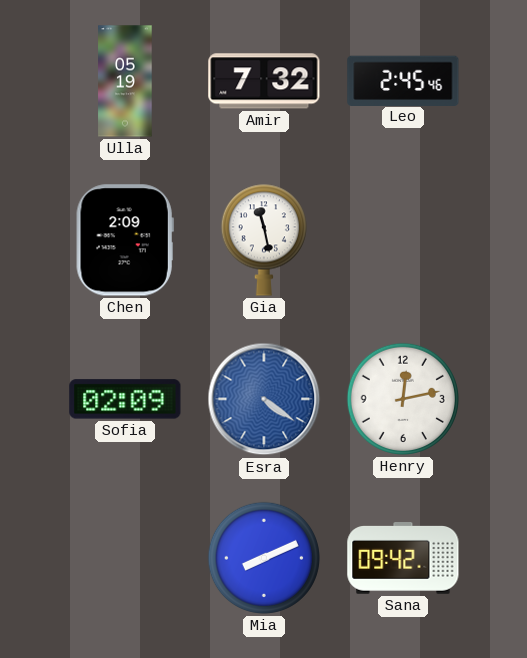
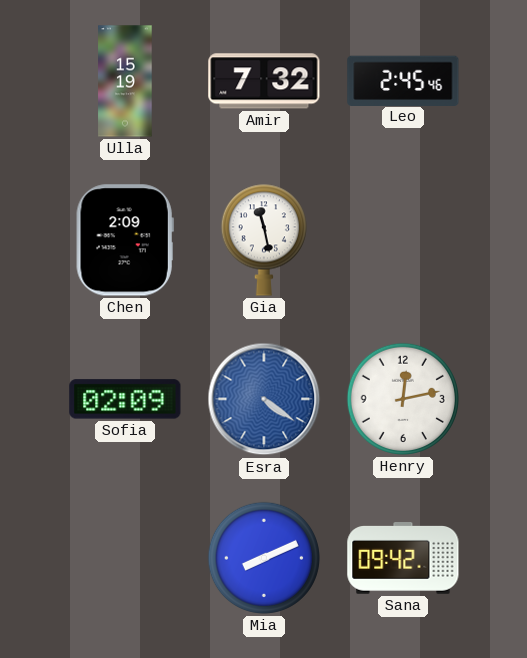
Ulla: 05:19 -> 15:19 (125, 81)
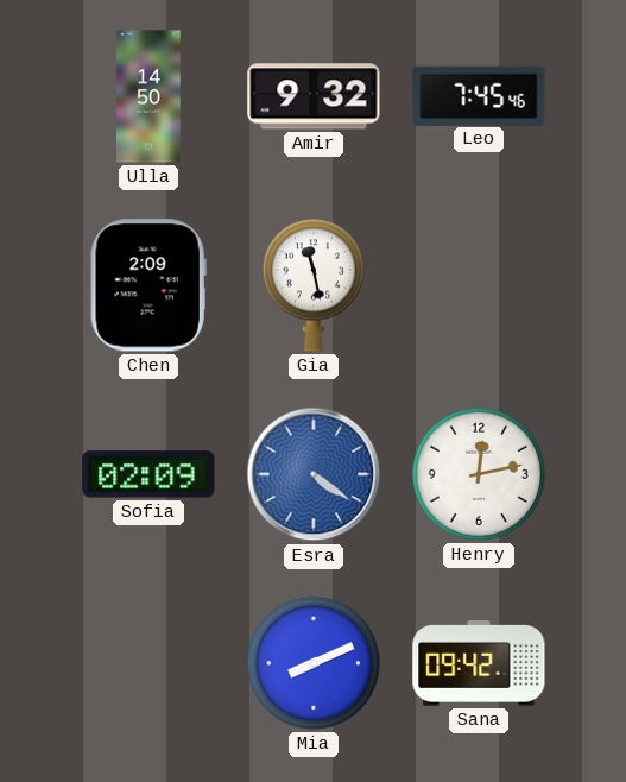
Ulla: 15:19 -> 14:50 (148, 96)
Amir: 7:32 -> 9:32 (314, 96)
Leo: 2:45 -> 7:45 (479, 95)
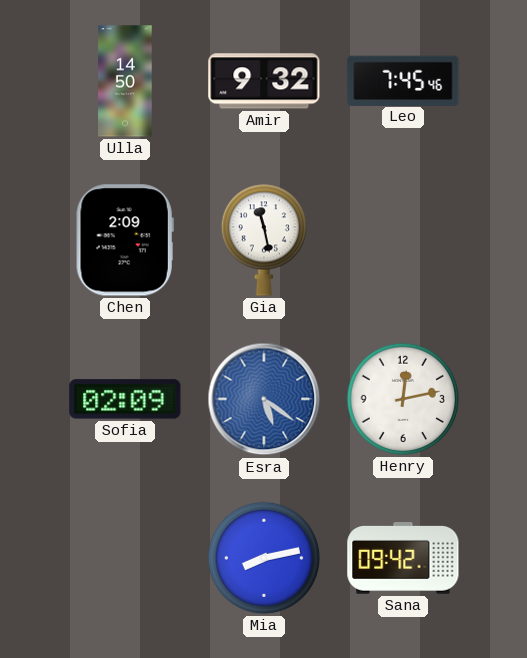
Esra: 4:21 -> 5:21 (264, 399)
Mia: 8:11 -> 8:13 (264, 558)
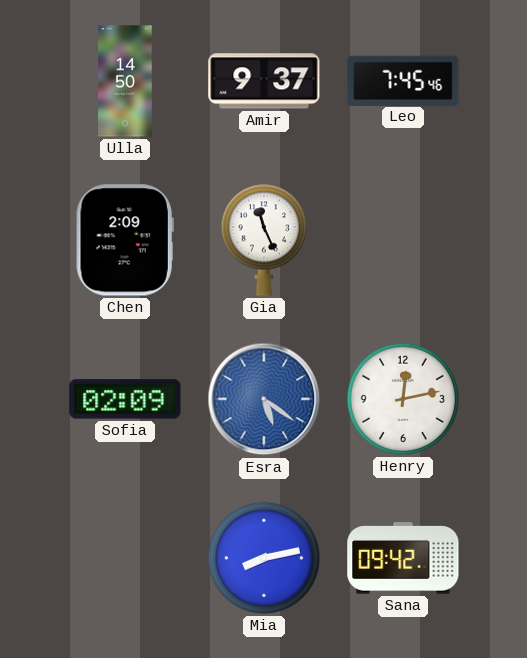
Amir: 9:32 -> 9:37 (264, 81)
Gia: 11:28 -> 11:26 (264, 240)
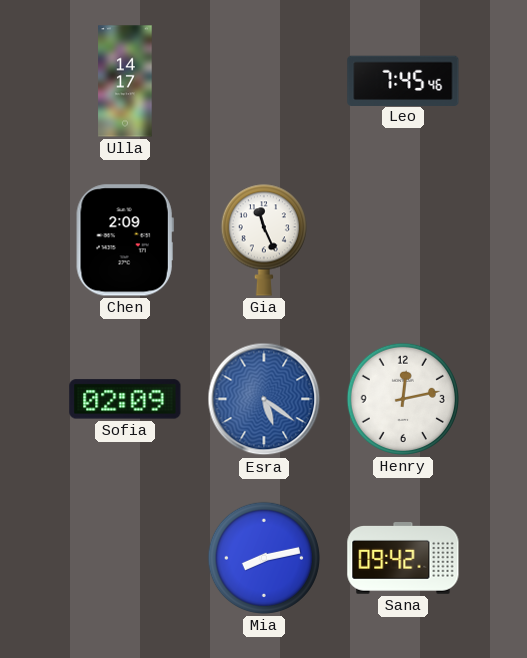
Ulla: 14:50 -> 14:17 (125, 81)
Amir: 9:37 -> none (264, 81)
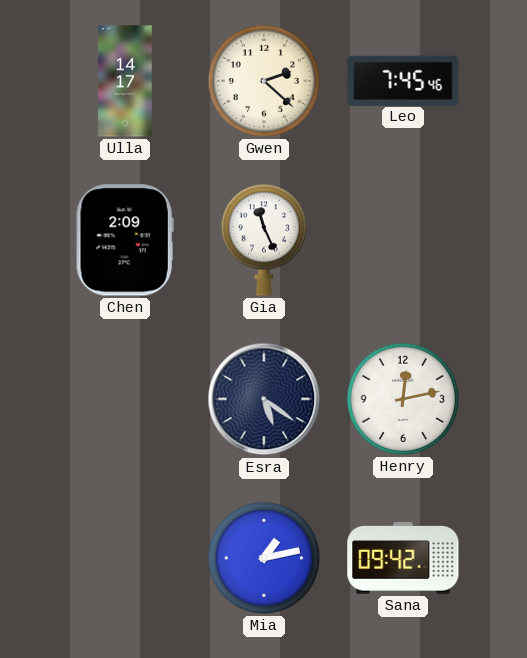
Gwen: none -> 2:22 (264, 81)
Sofia: 02:09 -> none (125, 399)
Esra dial: blue -> navy (264, 399)
Mia: 8:13 -> 1:13 (264, 558)
